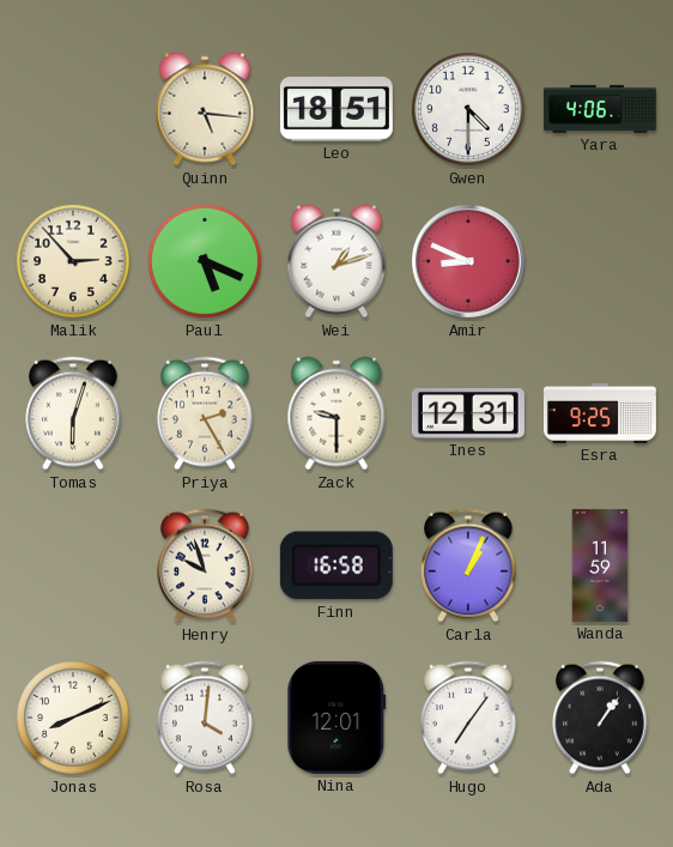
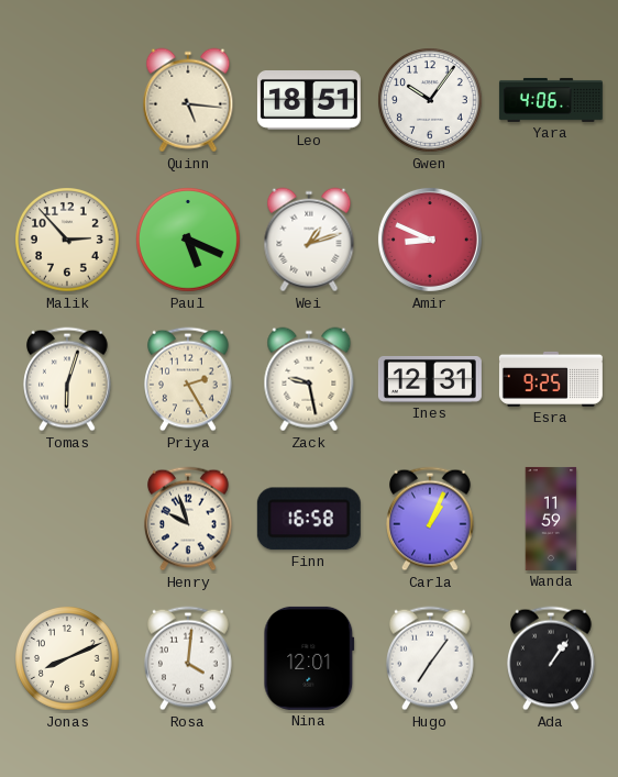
Gwen: 4:30 -> 10:06 (431, 101)
Zack: 9:30 -> 9:28 (309, 379)
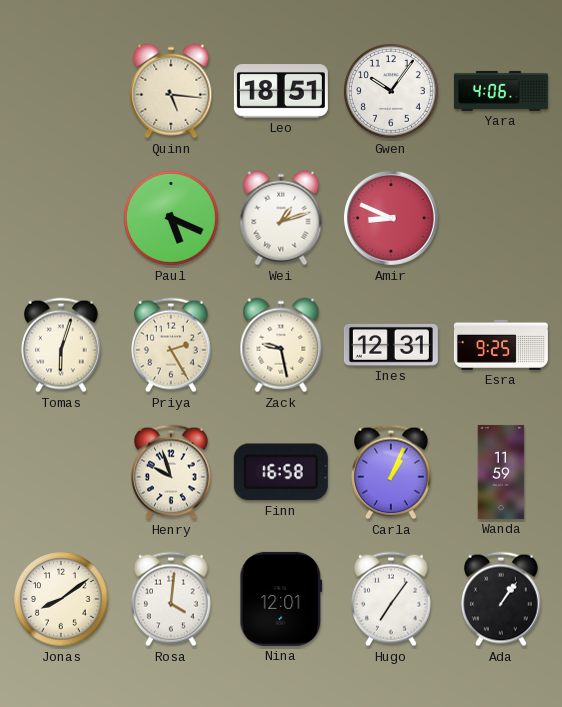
Malik: 2:53 -> none (68, 241)
Jonas: 8:11 -> 8:09 (62, 600)
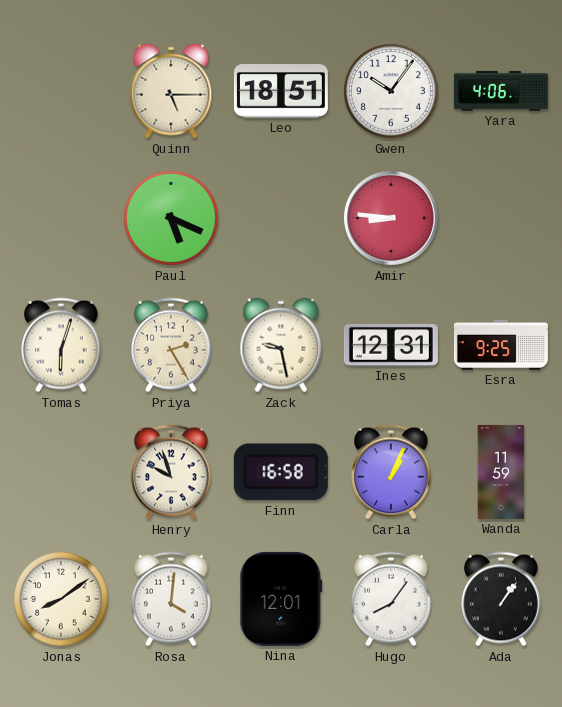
Quinn: 5:16 -> 5:15 (171, 91)
Wei: 1:12 -> none (281, 218)
Amir: 8:49 -> 8:46 (391, 218)
Hugo: 7:06 -> 8:06 (392, 599)
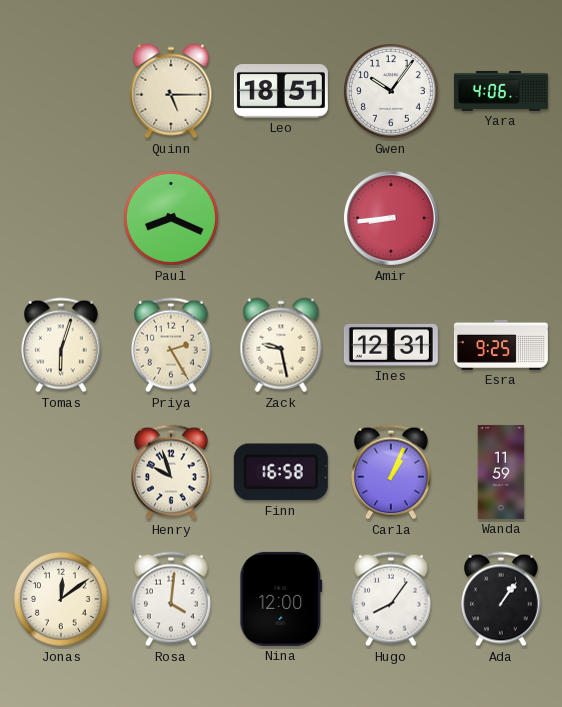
Paul: 5:19 -> 8:19 (172, 219)
Amir: 8:46 -> 8:44 (391, 218)
Jonas: 8:09 -> 12:09 (62, 600)
Nina: 12:01 -> 12:00 (281, 599)
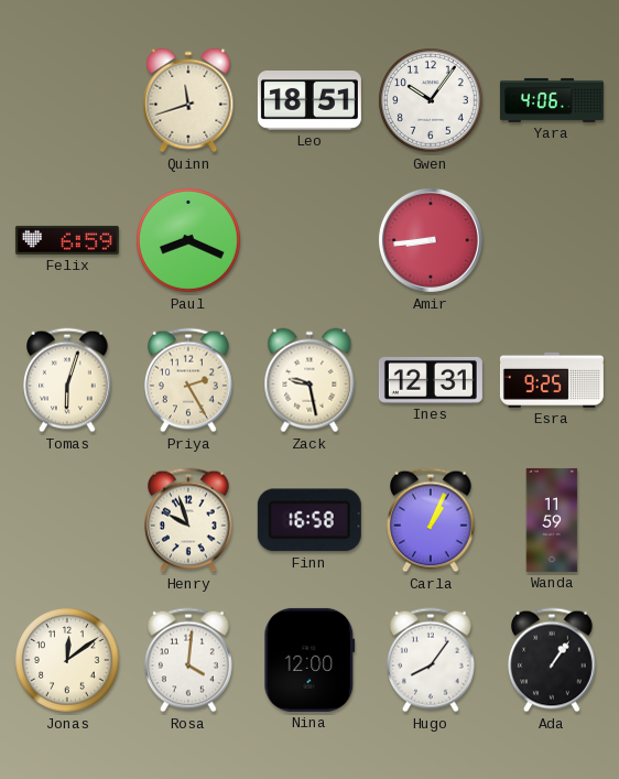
Quinn: 5:15 -> 11:42 (188, 100)
Felix: none -> 6:59 (67, 240)
